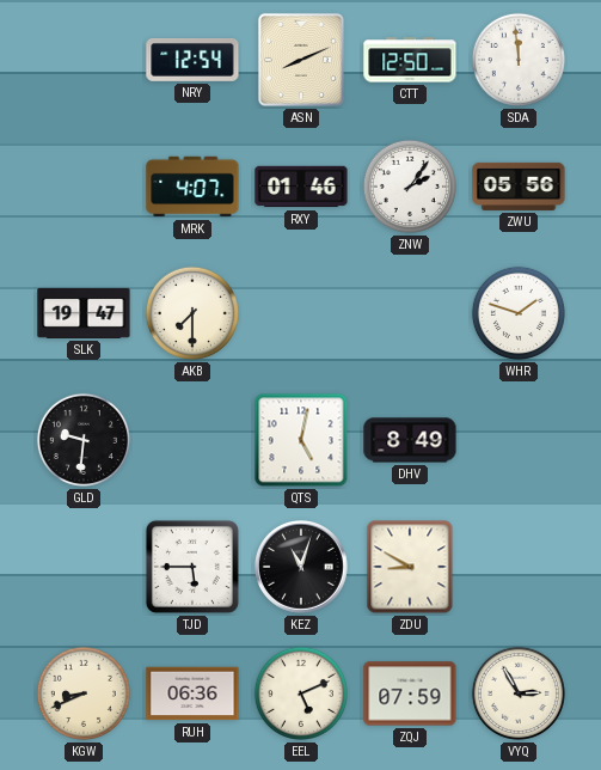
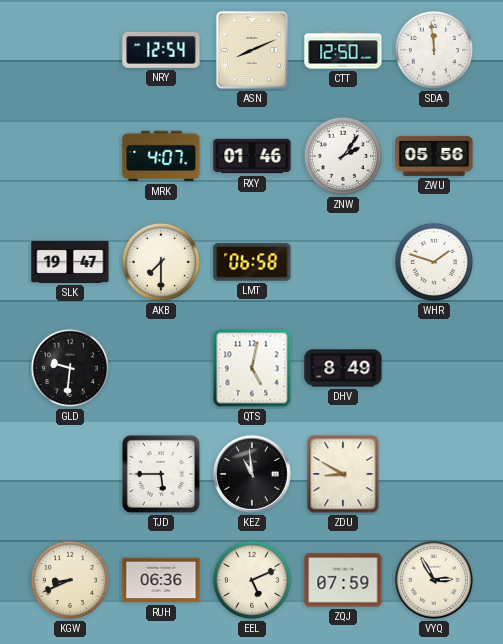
LMT: none -> 06:58 (252, 262)
KEZ: 11:03 -> 10:59 (253, 475)
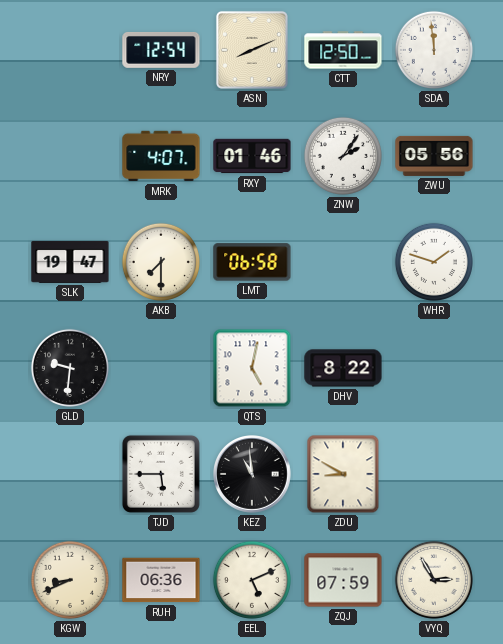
DHV: 8:49 -> 8:22 (343, 368)
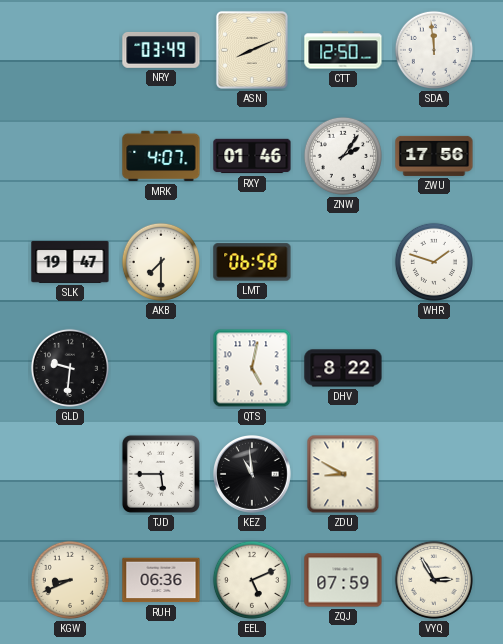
NRY: 12:54 -> 03:49 (161, 50)
ZWU: 05:56 -> 17:56 (434, 156)
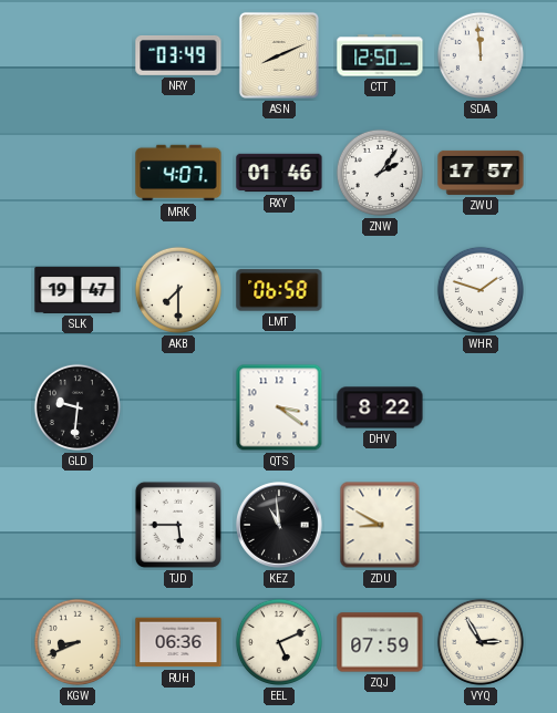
ZWU: 17:56 -> 17:57 (481, 173)
QTS: 5:02 -> 3:21 (279, 407)
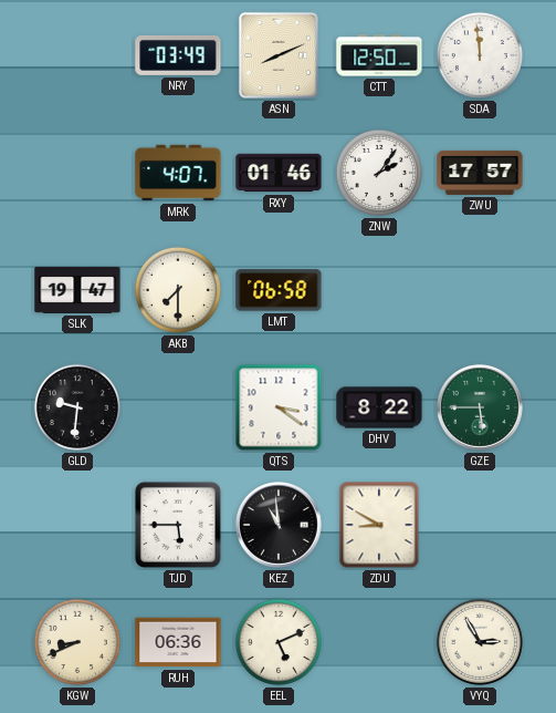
WHR: 1:48 -> none (481, 290)
GZE: none -> 5:45 (481, 409)
ZQJ: 07:59 -> none (380, 642)
